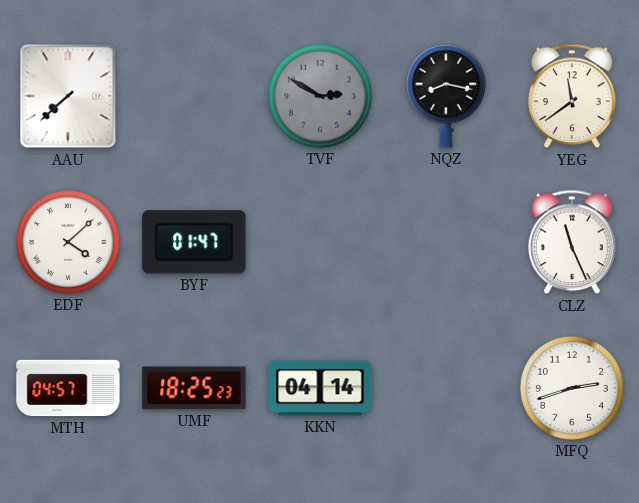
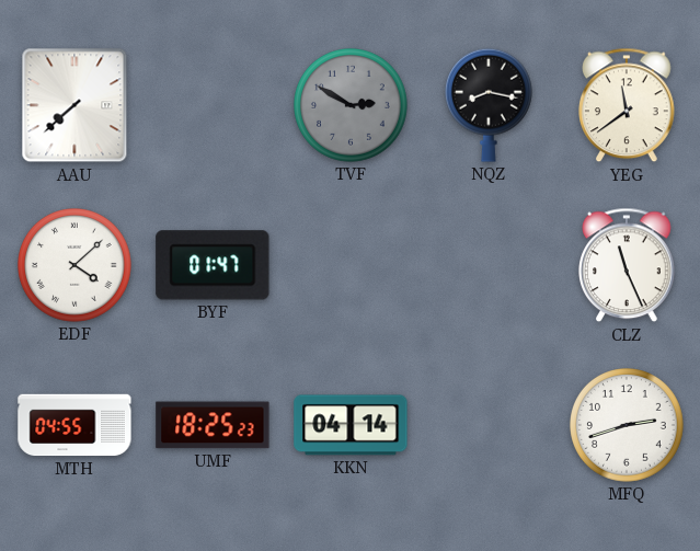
MTH: 04:57 -> 04:55 (74, 425)
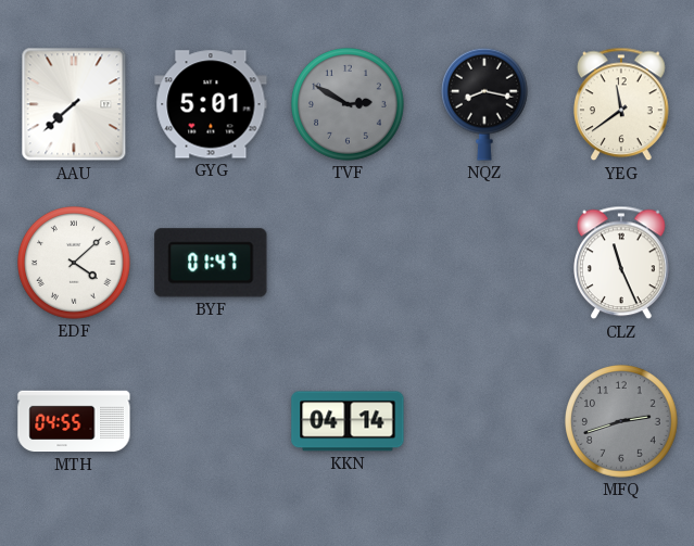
GYG: none -> 5:01 (211, 104)
UMF: 18:25 -> none (213, 425)
MFQ dial: white -> grey (622, 422)
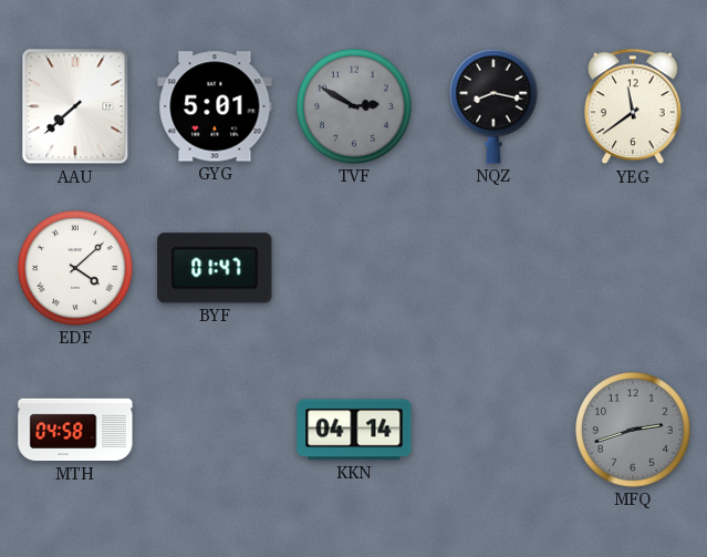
CLZ: 11:26 -> none (622, 263)
MTH: 04:55 -> 04:58 (75, 430)
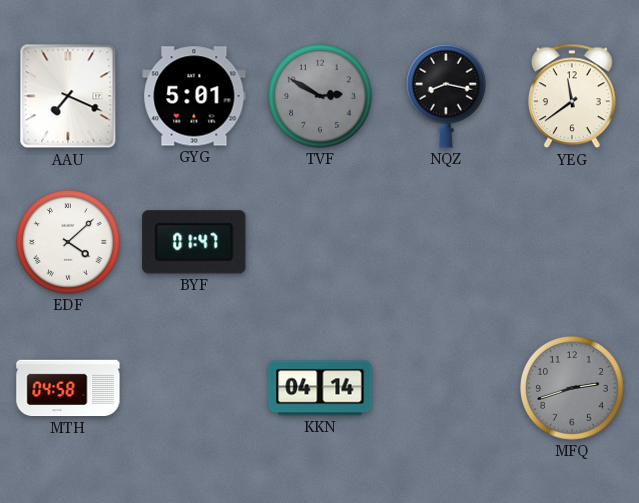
AAU: 7:38 -> 7:19 (68, 96)
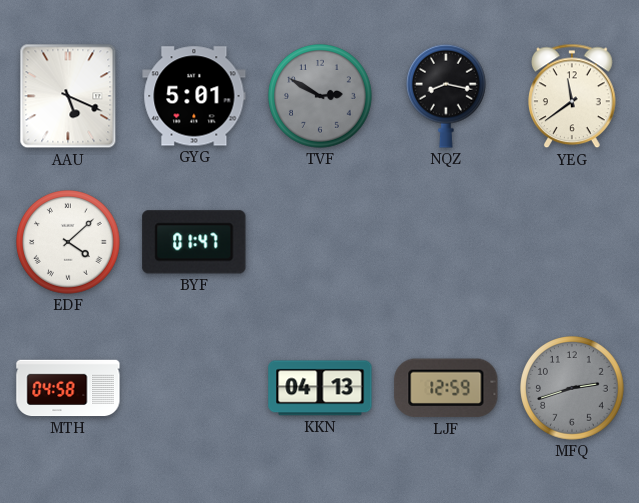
AAU: 7:19 -> 5:19 (68, 96)
KKN: 04:14 -> 04:13 (320, 388)
LJF: none -> 12:59 (446, 388)
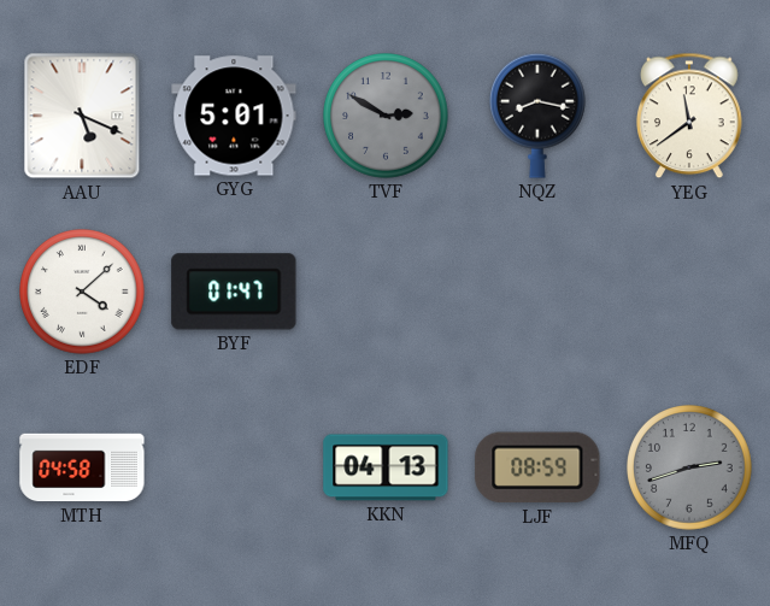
LJF: 12:59 -> 08:59 (537, 467)
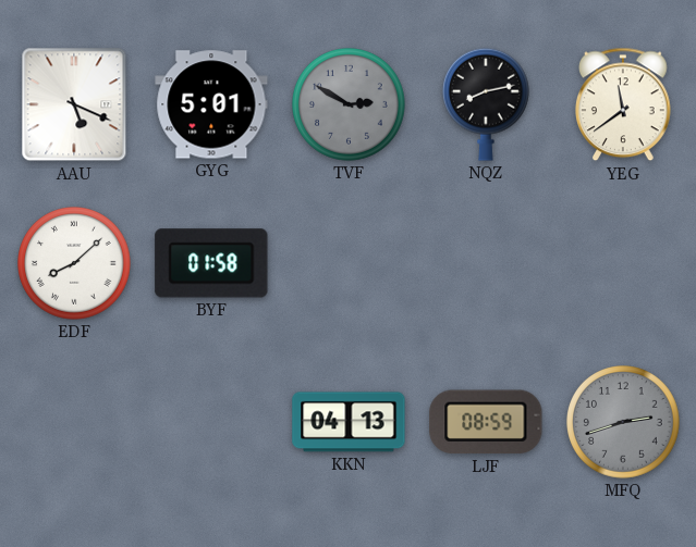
NQZ: 8:17 -> 8:13 (486, 104)
EDF: 4:08 -> 8:08 (75, 264)
BYF: 01:47 -> 01:58 (211, 263)
MTH: 04:58 -> none (82, 467)
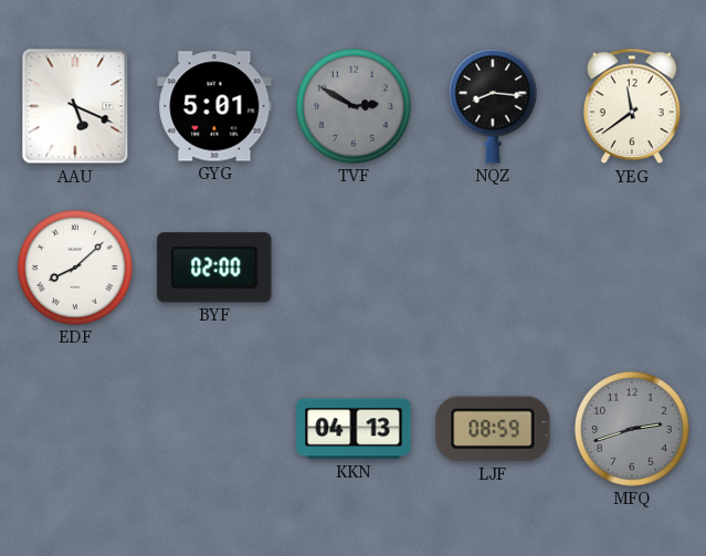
NQZ: 8:13 -> 8:16 (493, 106)
BYF: 01:58 -> 02:00 (214, 267)
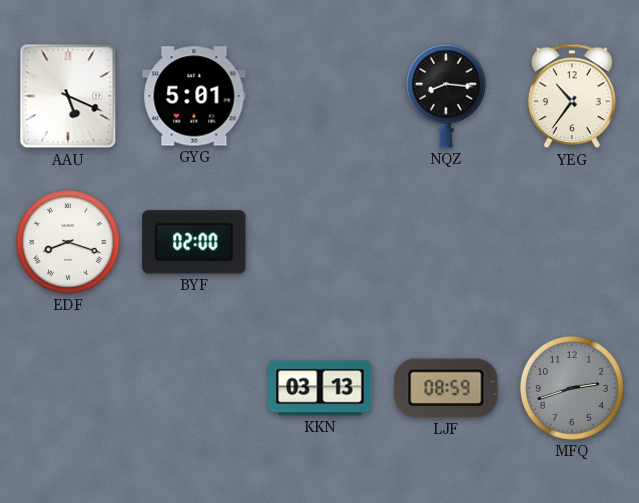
TVF: 2:50 -> none (355, 107)
YEG: 11:39 -> 10:36 (573, 96)
EDF: 8:08 -> 8:18 (69, 243)
KKN: 04:13 -> 03:13 (320, 388)
